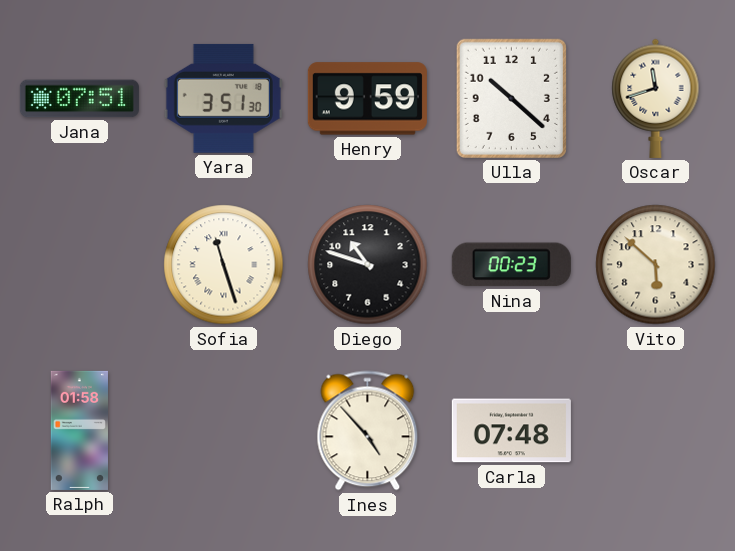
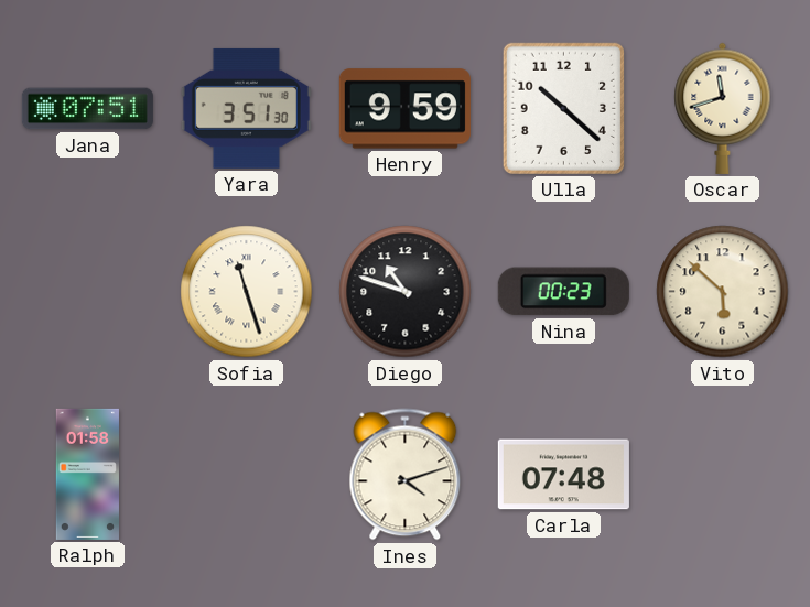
Ines: 4:53 -> 4:12 (406, 475)
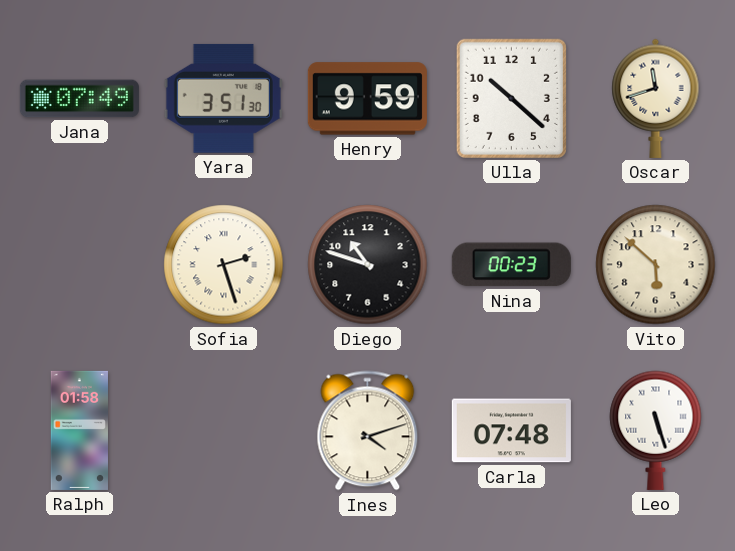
Jana: 07:51 -> 07:49 (79, 99)
Sofia: 11:27 -> 2:27 (224, 265)
Leo: none -> 5:27 (656, 430)
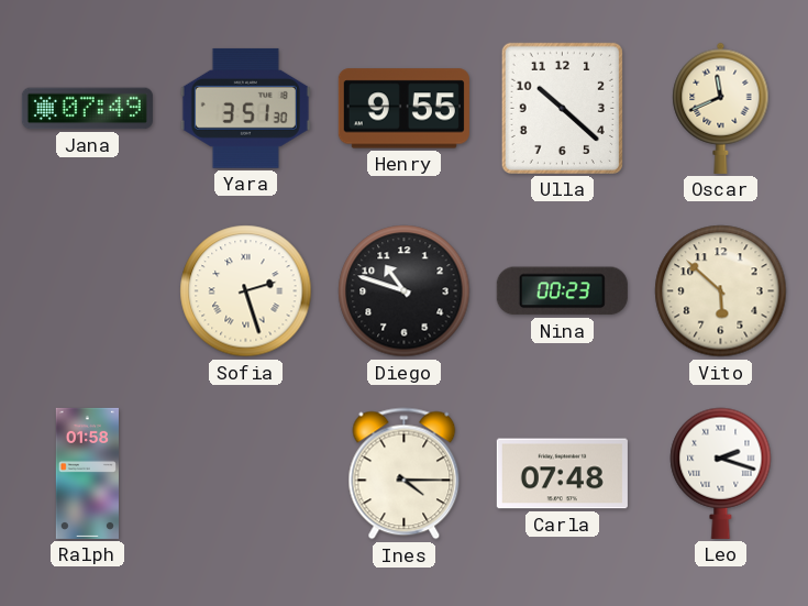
Henry: 9:59 -> 9:55 (403, 109)
Oscar: 11:42 -> 11:41 (721, 108)
Ines: 4:12 -> 4:15 (405, 474)
Leo: 5:27 -> 2:18 (721, 473)
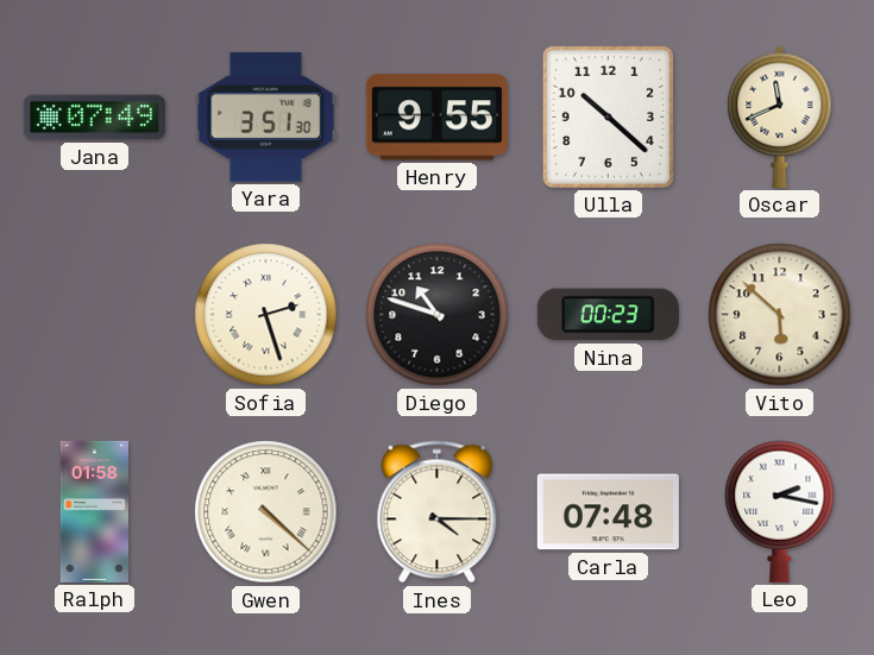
Gwen: none -> 4:22 (266, 512)
Leo: 2:18 -> 2:17 (780, 511)
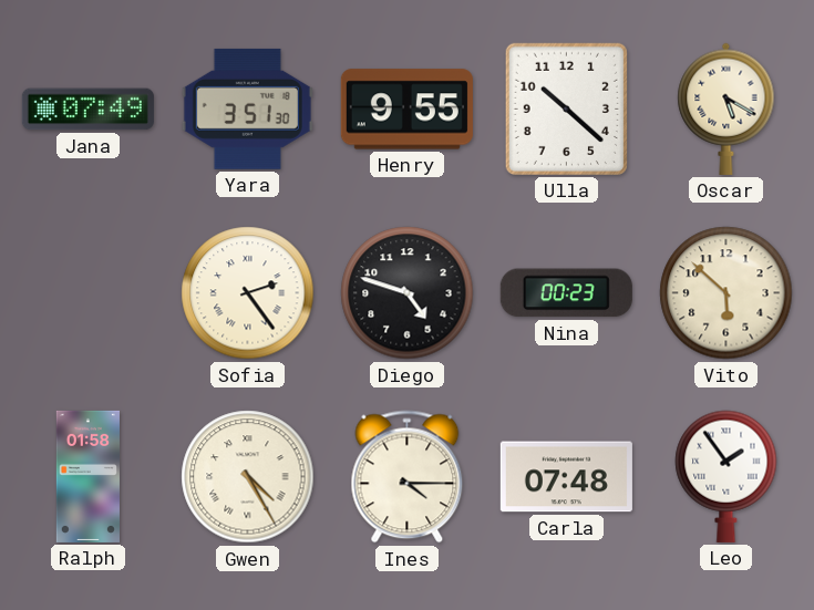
Oscar: 11:41 -> 5:20 (727, 108)
Sofia: 2:27 -> 2:24 (248, 293)
Diego: 10:48 -> 4:48 (408, 293)
Gwen: 4:22 -> 4:25 (248, 477)
Leo: 2:17 -> 1:54 (727, 476)
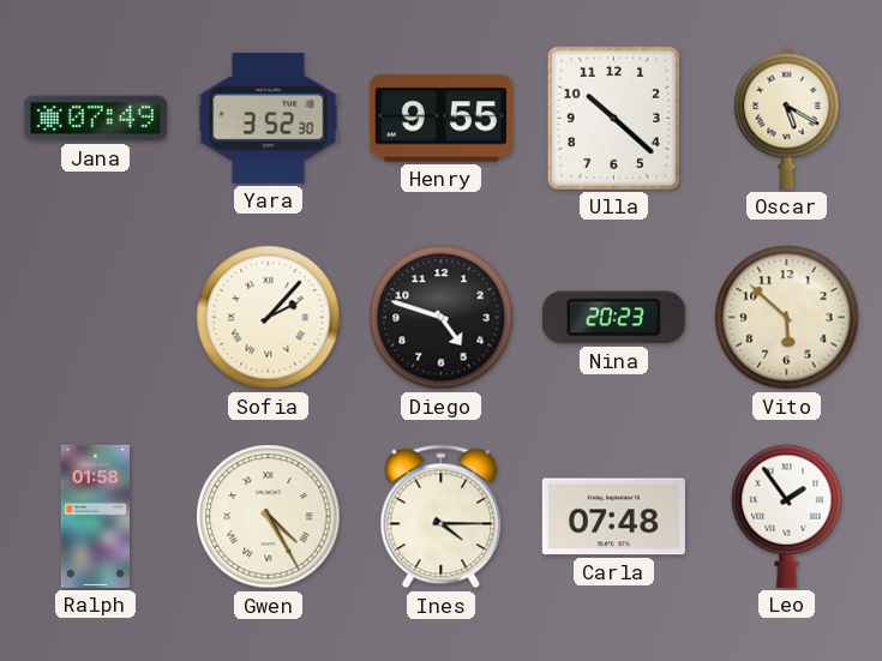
Yara: 3:51 -> 3:52 (268, 118)
Sofia: 2:24 -> 2:07 (269, 318)
Nina: 00:23 -> 20:23 (613, 318)
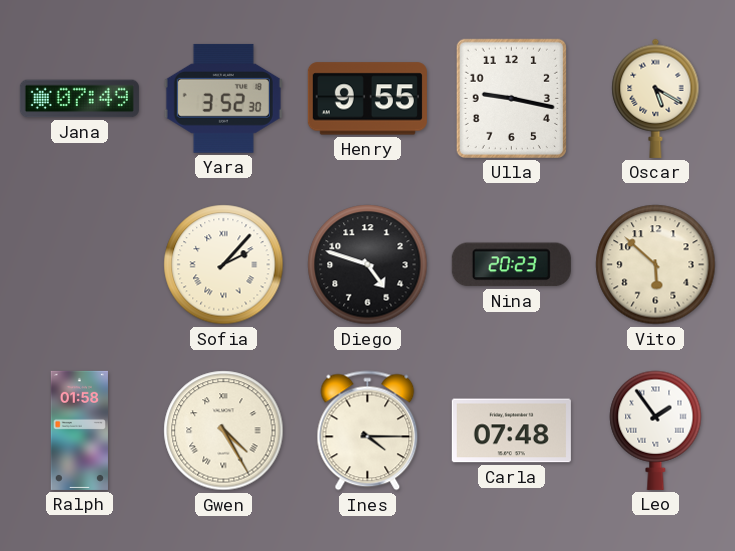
Ulla: 10:22 -> 9:17 (511, 98)
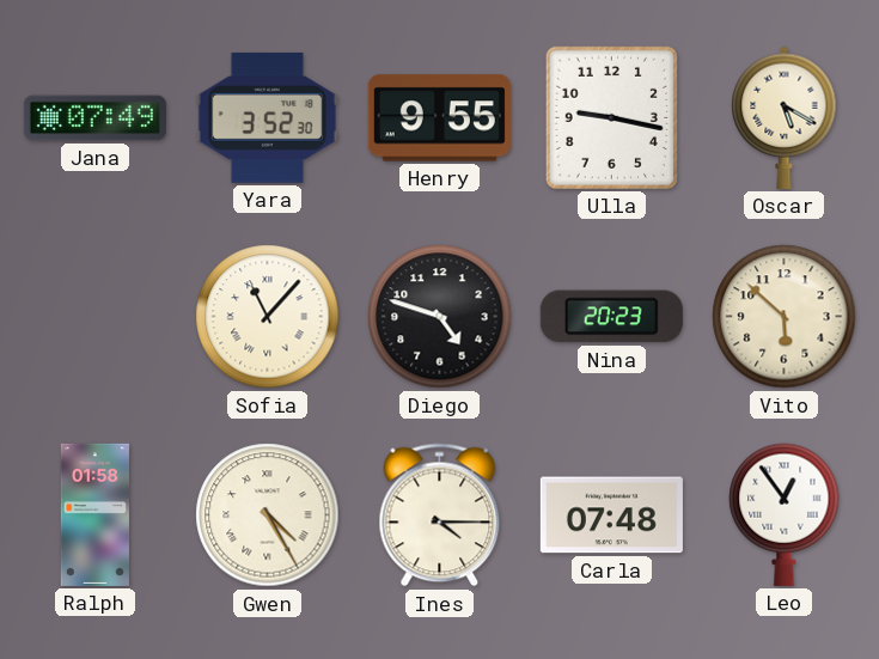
Sofia: 2:07 -> 11:07 (268, 317)
Leo: 1:54 -> 12:54 (785, 514)
